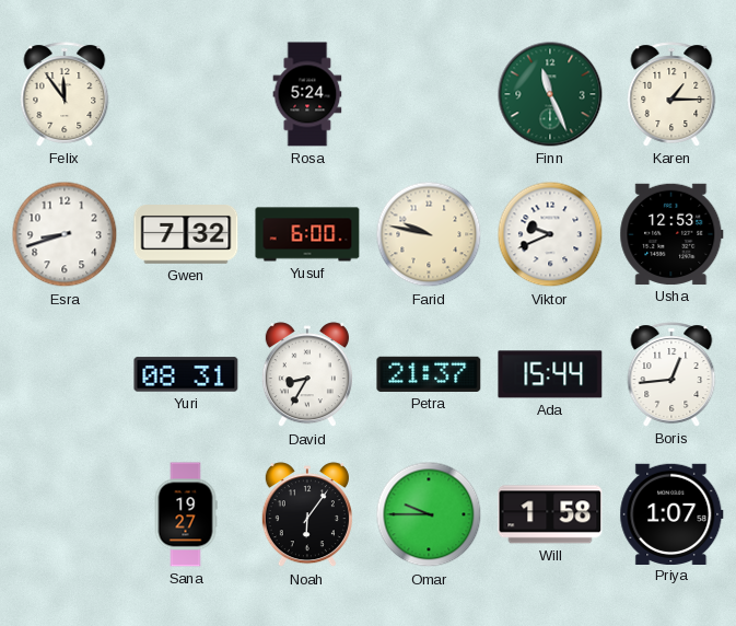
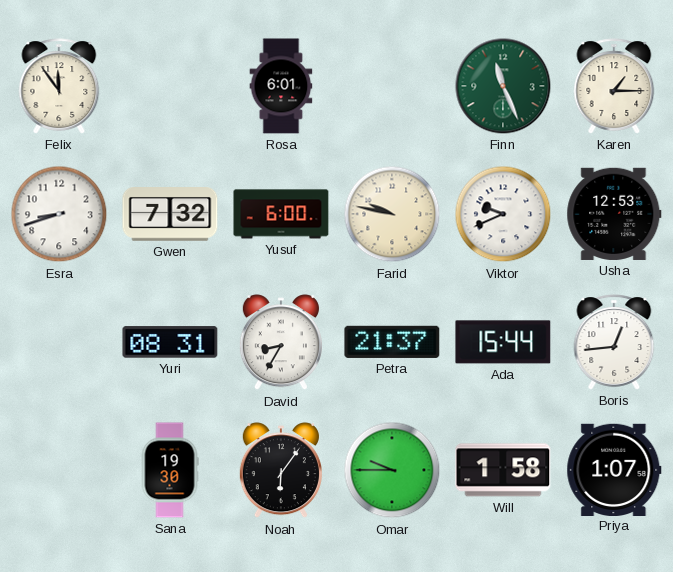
Rosa: 5:24 -> 6:01 (281, 86)
Sana: 19:27 -> 19:30 (170, 470)
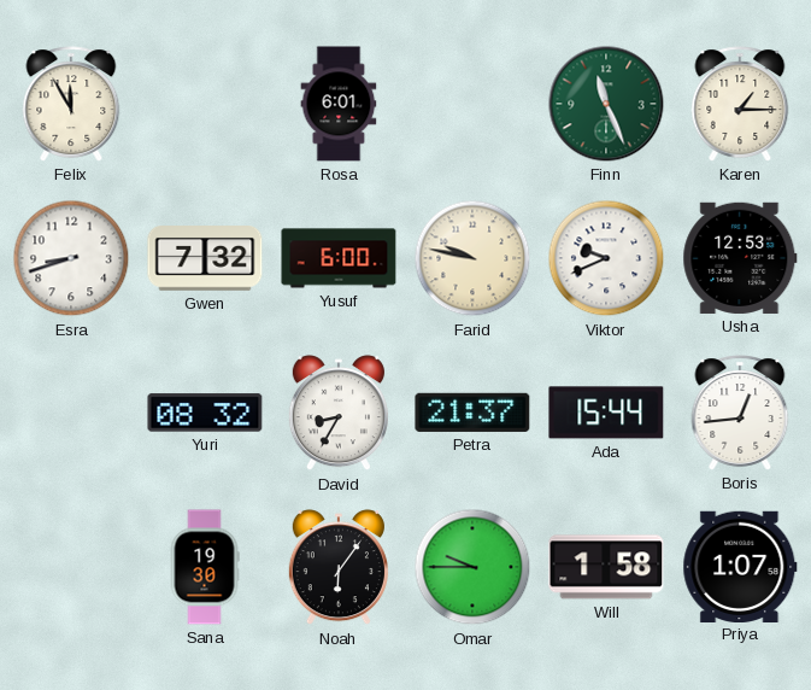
Felix: 11:54 -> 11:55 (71, 104)
Yuri: 08:31 -> 08:32 (205, 413)
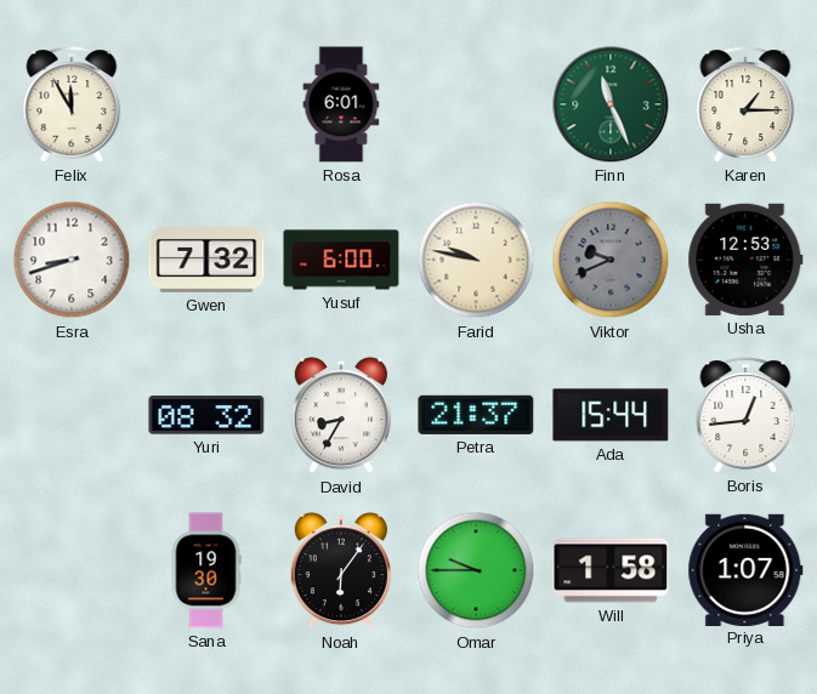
Viktor dial: white -> grey (611, 260)
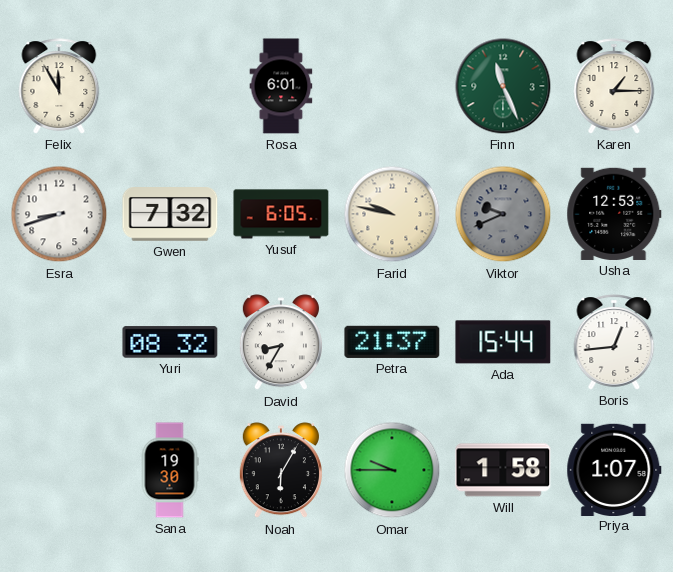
Yusuf: 6:00 -> 6:05 (281, 214)
Noah: 6:06 -> 6:05 (281, 471)
